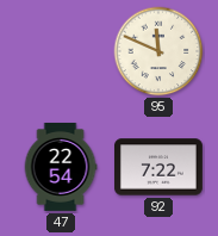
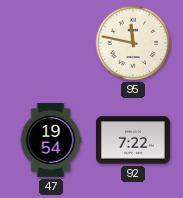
95: 11:49 -> 11:47 (133, 43)
47: 22:54 -> 19:54 (51, 140)
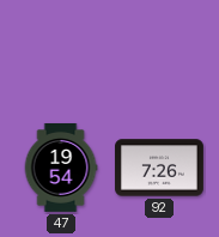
95: 11:47 -> none (133, 43)
92: 7:22 -> 7:26 (160, 168)
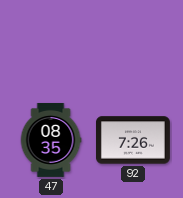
47: 19:54 -> 08:35 (51, 140)
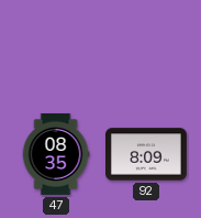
92: 7:26 -> 8:09 (147, 154)
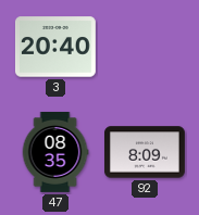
3: none -> 20:40 (55, 47)
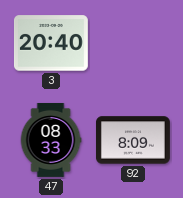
47: 08:35 -> 08:33 (51, 140)
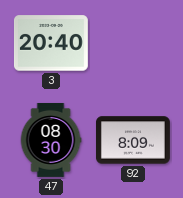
47: 08:33 -> 08:30 (51, 140)
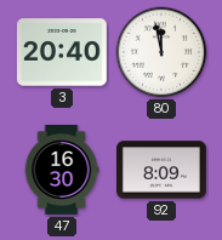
80: none -> 11:58 (161, 52)
47: 08:30 -> 16:30 (62, 170)
